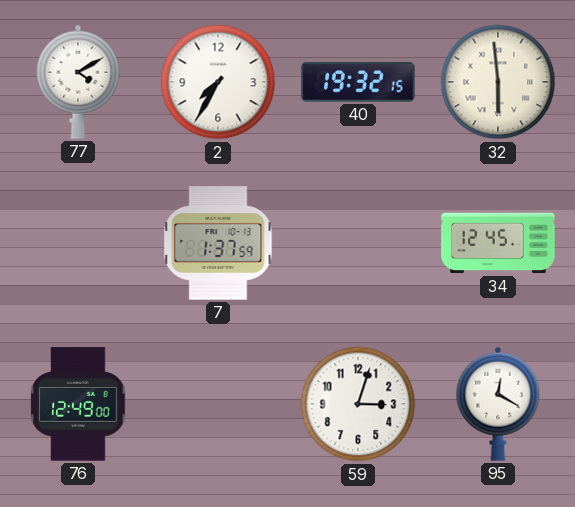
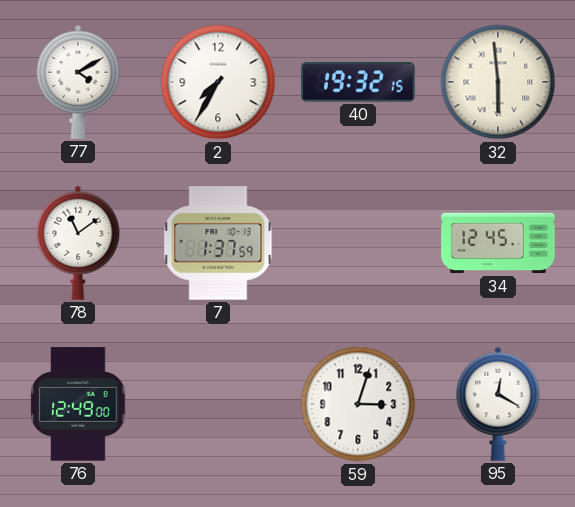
78: none -> 11:09 (78, 243)
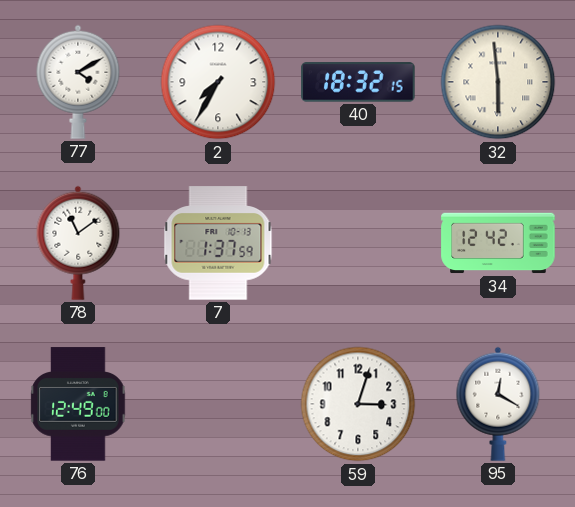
40: 19:32 -> 18:32 (358, 82)
34: 12:45 -> 12:42 (498, 243)
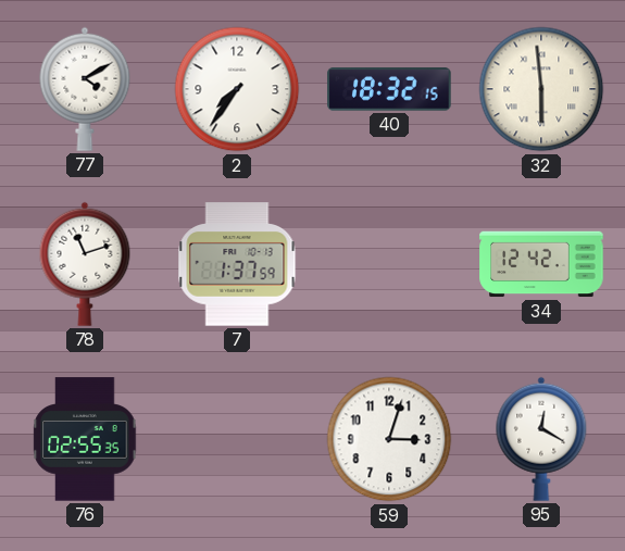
2: 7:35 -> 7:36 (237, 89)
78: 11:09 -> 11:12 (85, 264)
76: 12:49 -> 02:55 (85, 439)
